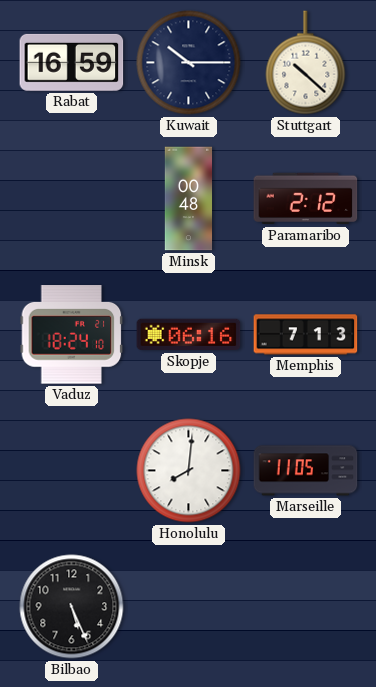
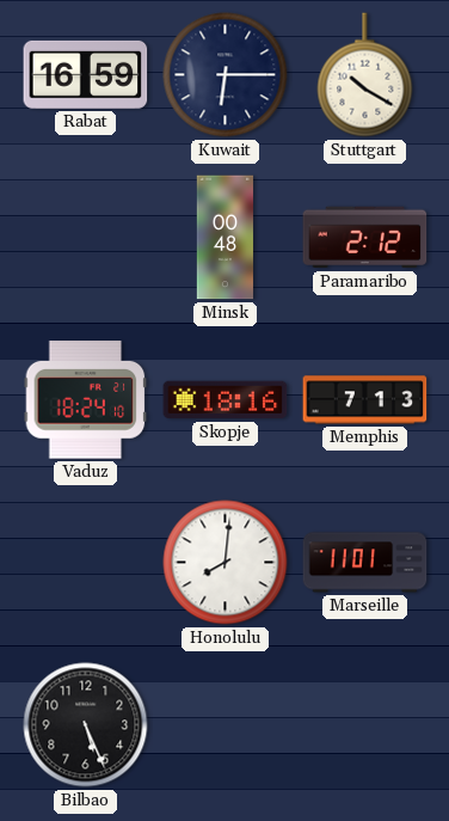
Kuwait: 10:15 -> 6:15 (226, 75)
Stuttgart: 10:22 -> 10:20 (365, 75)
Skopje: 06:16 -> 18:16 (226, 400)
Marseille: 11:05 -> 11:01 (365, 563)
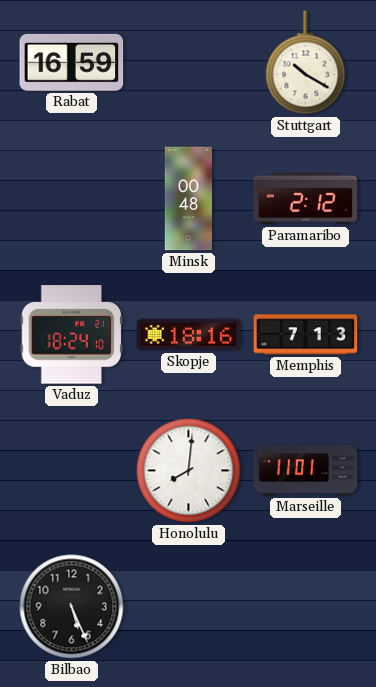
Kuwait: 6:15 -> none (226, 75)
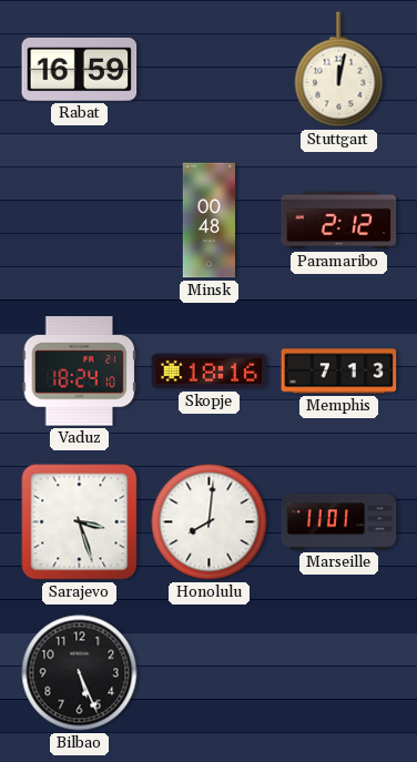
Stuttgart: 10:20 -> 12:02 (339, 70)
Sarajevo: none -> 3:27 (80, 522)
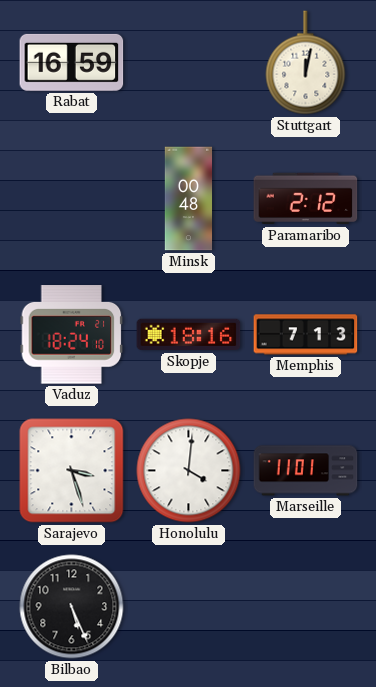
Honolulu: 8:01 -> 4:01 (189, 471)
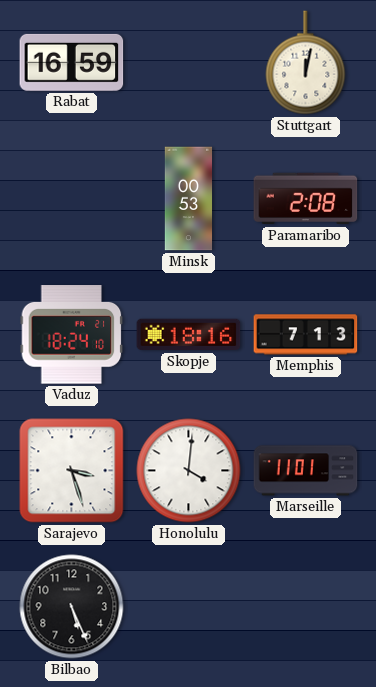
Minsk: 00:48 -> 00:53 (189, 199)
Paramaribo: 2:12 -> 2:08 (306, 199)
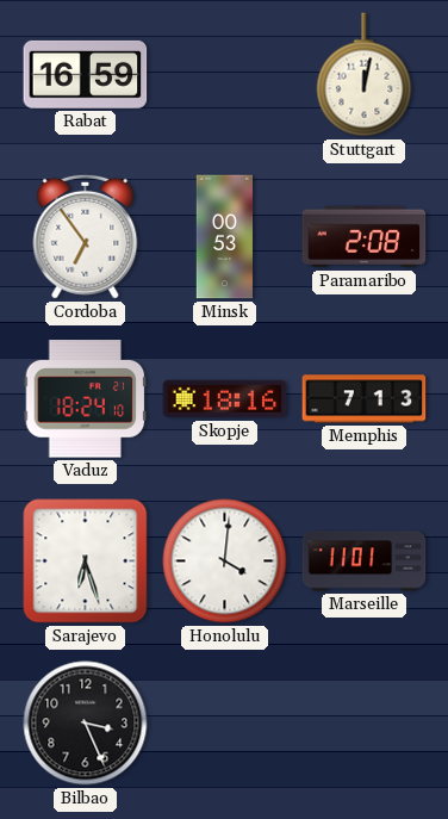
Cordoba: none -> 6:54 (86, 236)
Sarajevo: 3:27 -> 6:27 (86, 561)
Bilbao: 5:26 -> 3:26 (86, 724)
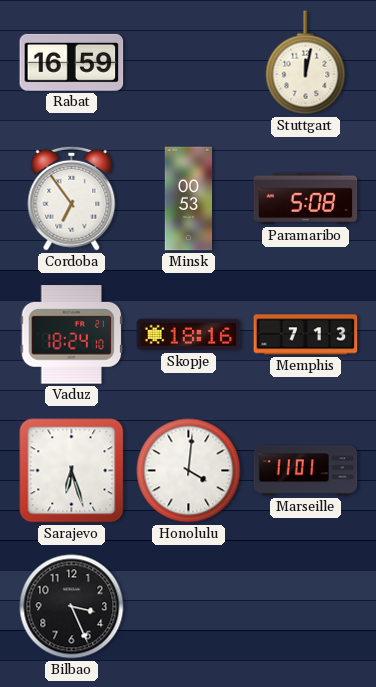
Paramaribo: 2:08 -> 5:08 (306, 199)
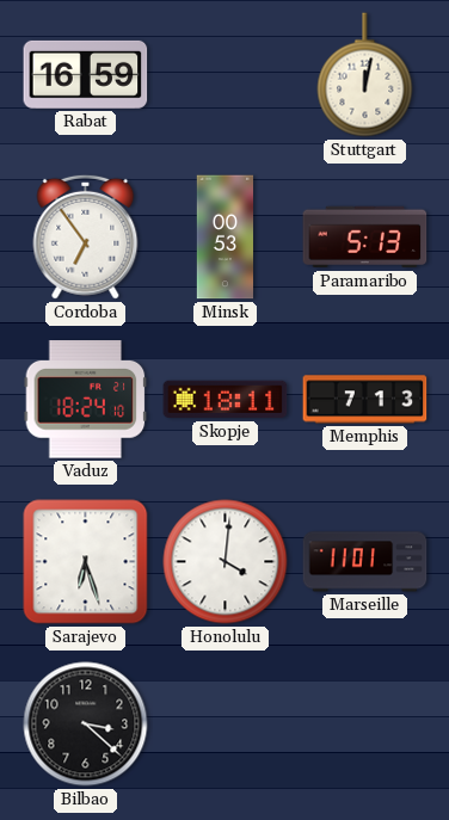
Paramaribo: 5:08 -> 5:13 (365, 238)
Skopje: 18:16 -> 18:11 (226, 400)
Bilbao: 3:26 -> 3:22 (86, 725)
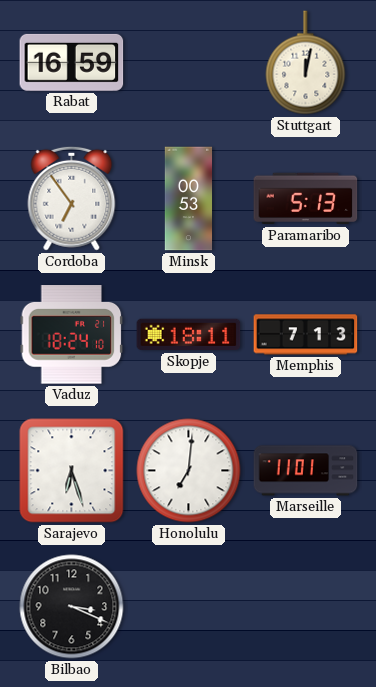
Honolulu: 4:01 -> 7:01 (189, 471)
Bilbao: 3:22 -> 3:19 (72, 607)
